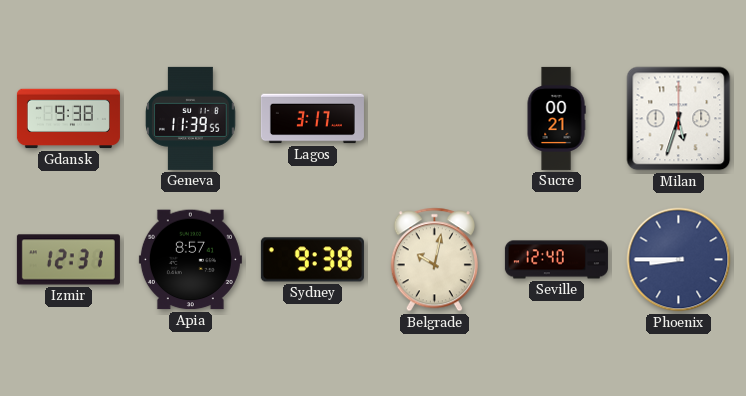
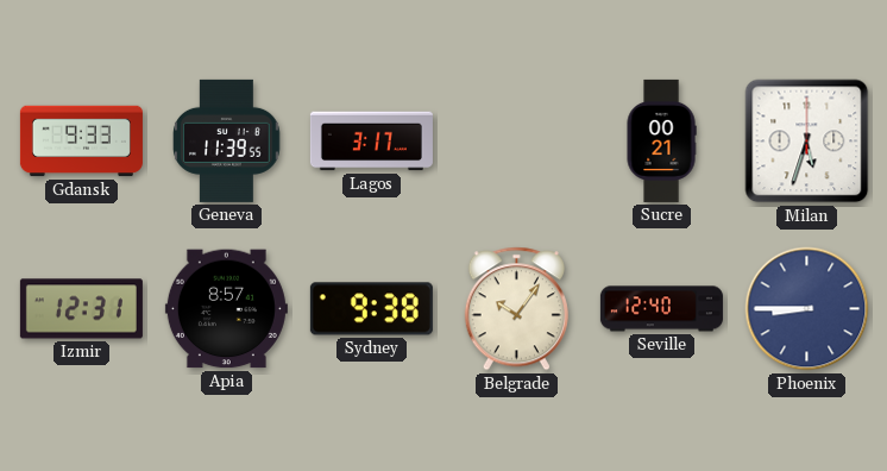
Gdansk: 9:38 -> 9:33 (81, 142)
Belgrade: 10:02 -> 10:06 (516, 309)
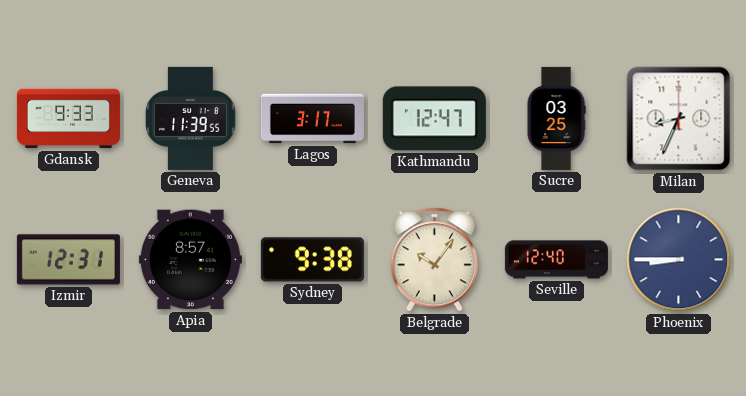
Kathmandu: none -> 12:47 (434, 119)
Sucre: 00:21 -> 03:25 (556, 118)
Milan: 5:33 -> 8:34 (679, 119)
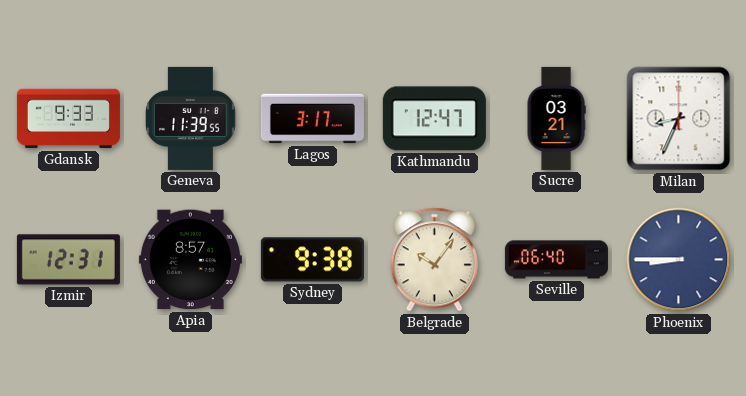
Sucre: 03:25 -> 03:21 (556, 118)
Seville: 12:40 -> 06:40 (556, 260)
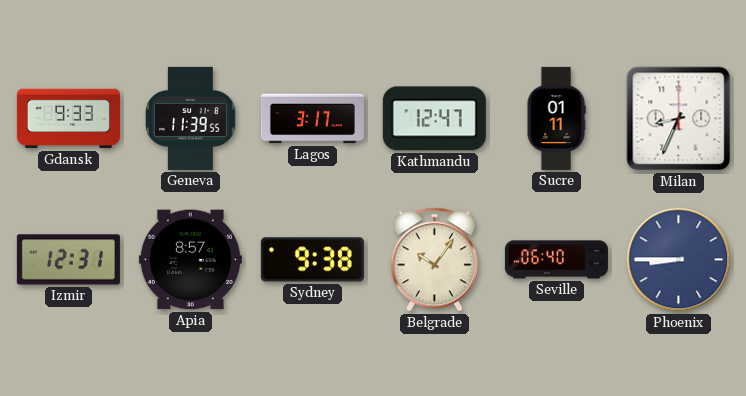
Sucre: 03:21 -> 01:11 (556, 118)
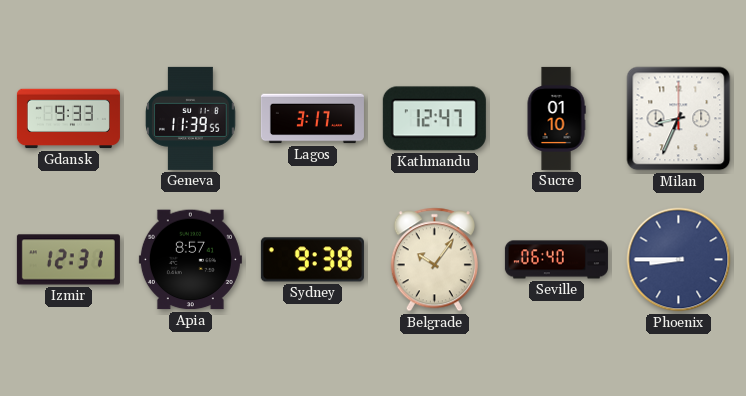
Sucre: 01:11 -> 01:10 (556, 118)
